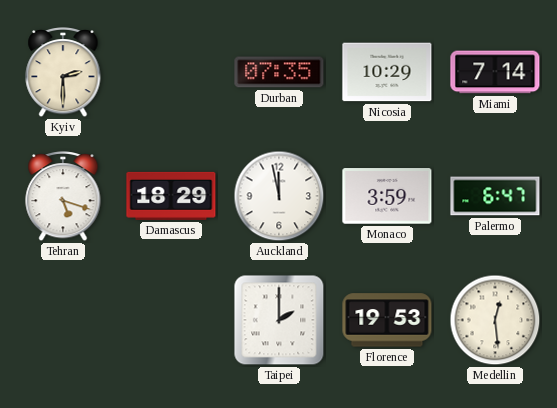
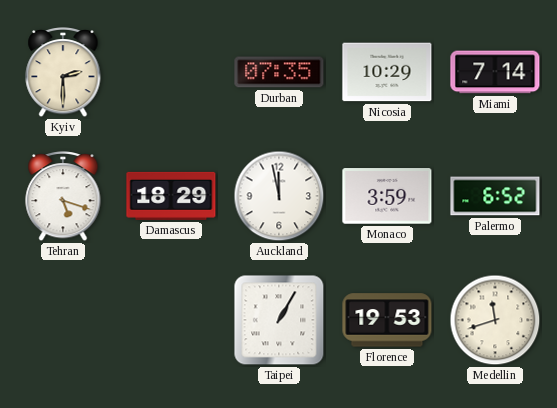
Palermo: 6:47 -> 6:52 (495, 196)
Taipei: 2:00 -> 1:05 (279, 320)
Medellin: 12:29 -> 11:42 (495, 320)
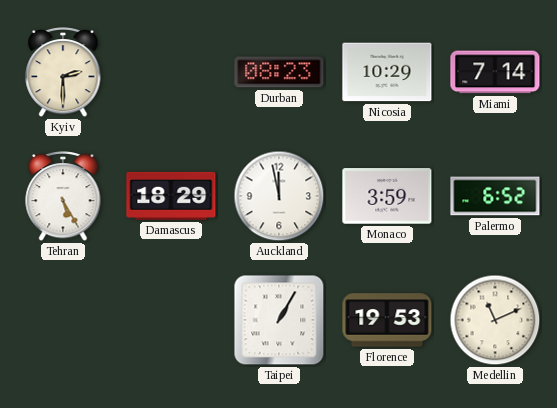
Durban: 07:35 -> 08:23 (279, 72)
Tehran: 5:18 -> 5:25 (63, 197)
Medellin: 11:42 -> 11:11 (495, 320)
